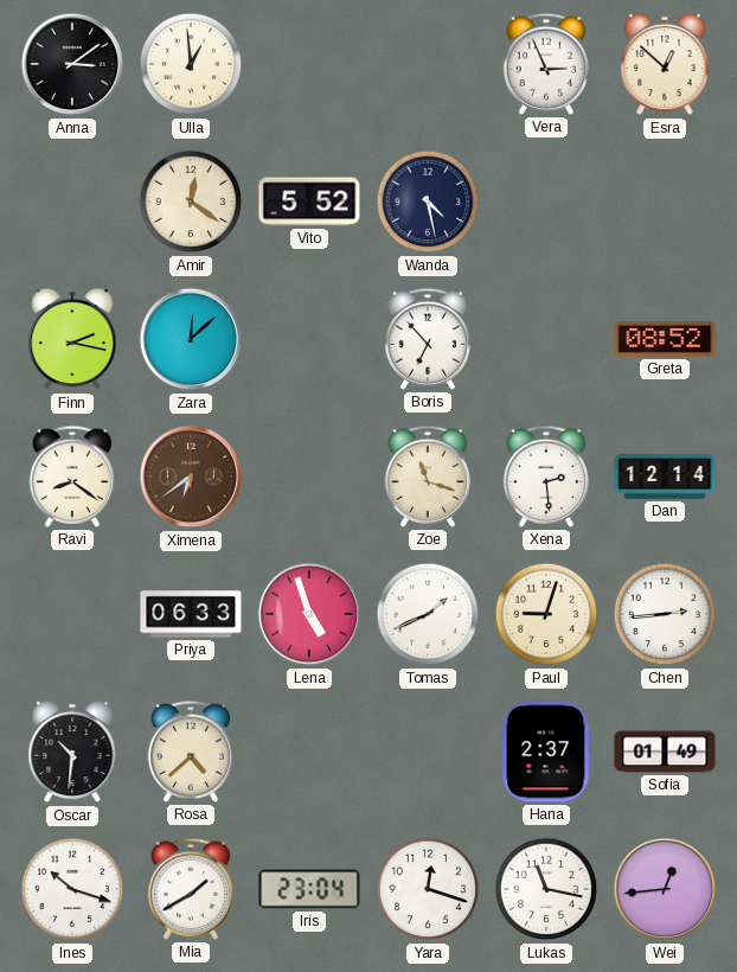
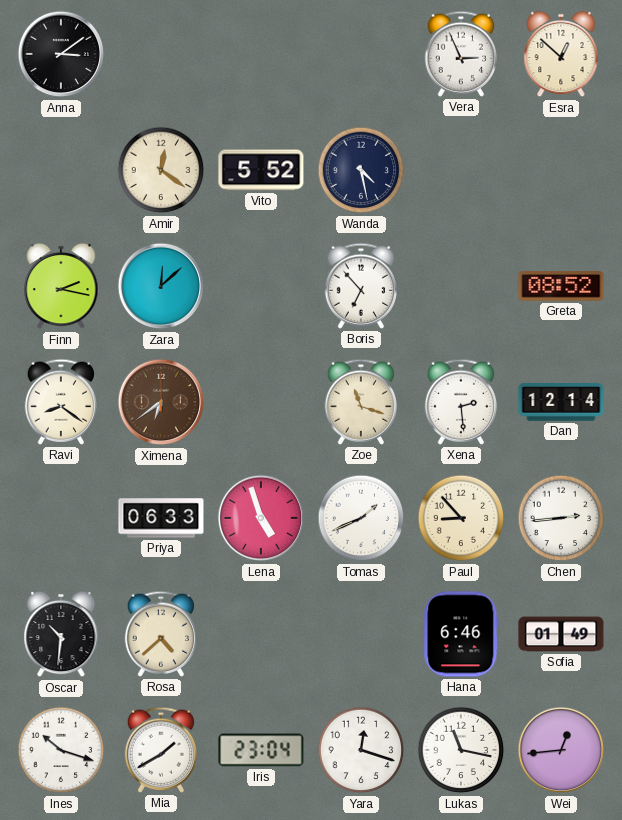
Ulla: 12:59 -> none (191, 64)
Paul: 9:03 -> 8:53 (461, 518)
Hana: 2:37 -> 6:46 (461, 634)
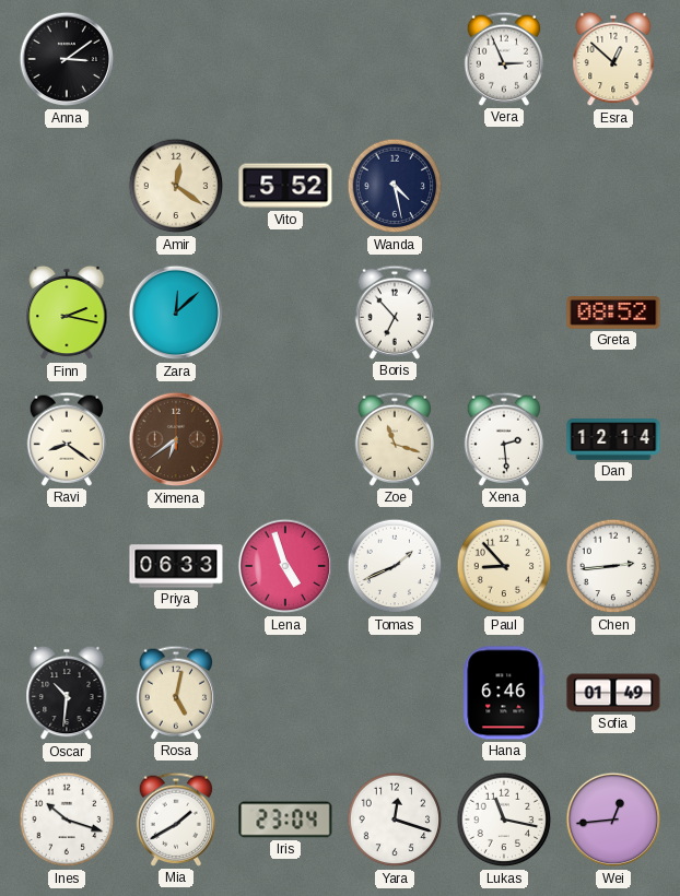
Rosa: 4:38 -> 5:02 (175, 693)
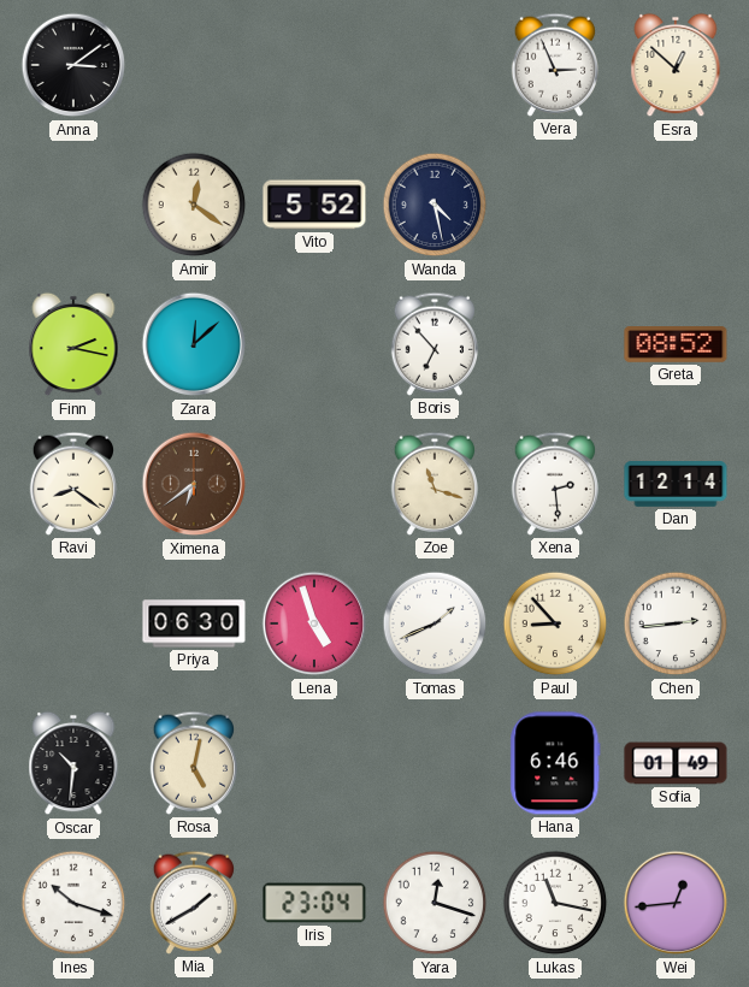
Priya: 06:33 -> 06:30 (194, 623)
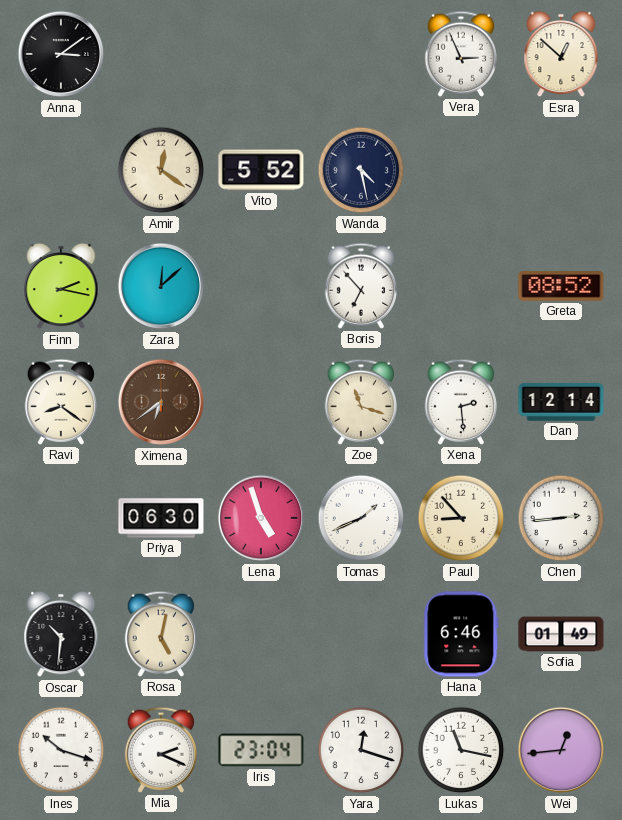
Mia: 1:40 -> 2:19 (160, 750)
